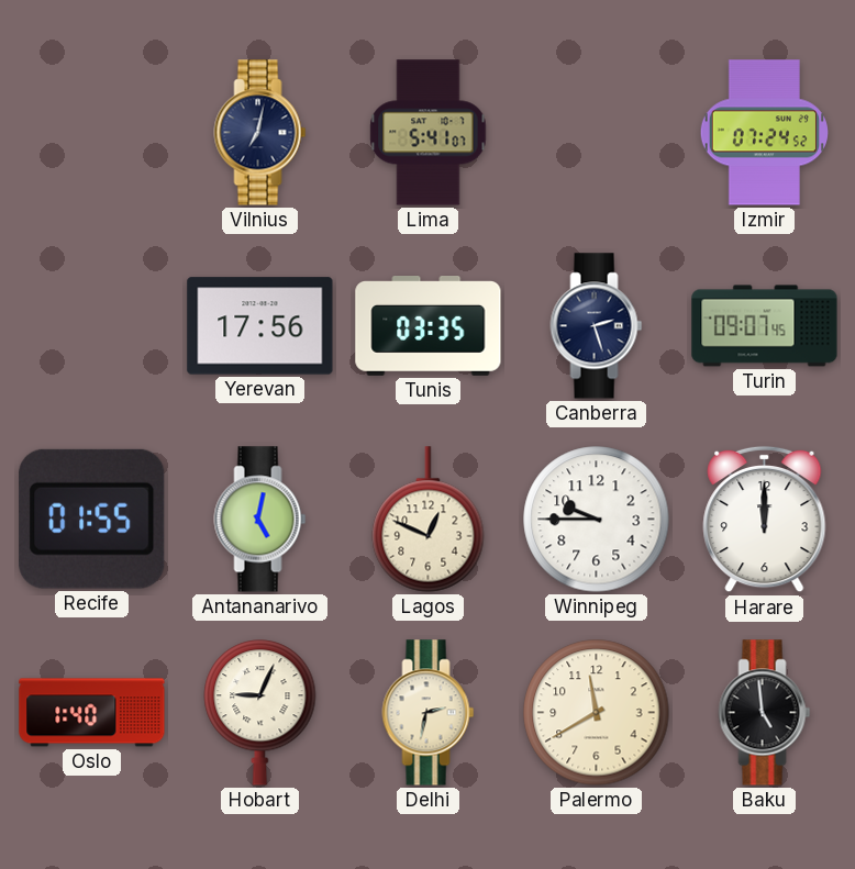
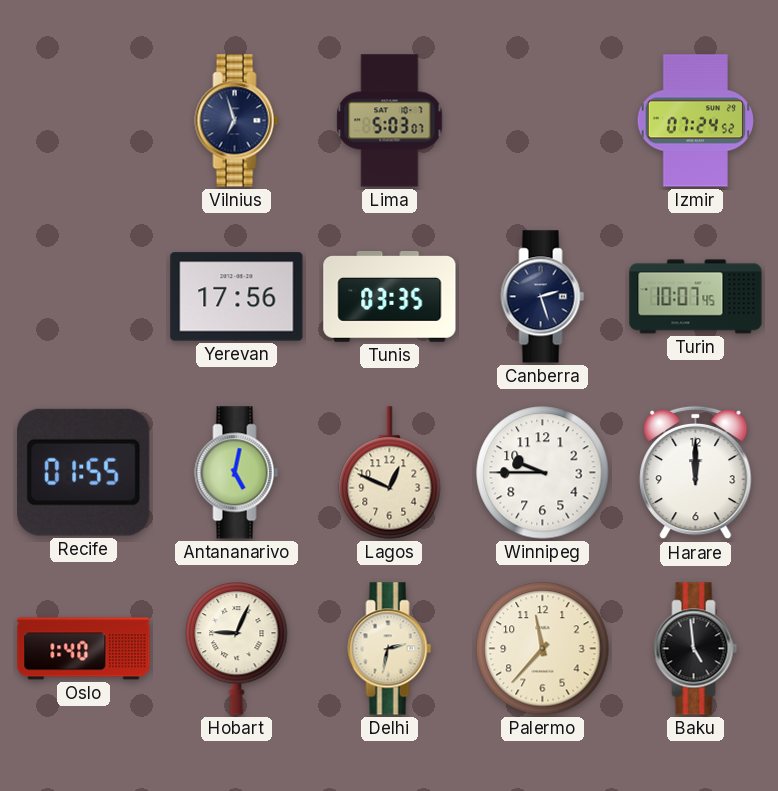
Vilnius: 7:02 -> 6:57 (237, 121)
Lima: 5:41 -> 5:03 (390, 121)
Turin: 09:07 -> 10:07 (696, 297)
Palermo: 11:40 -> 11:37 (543, 649)
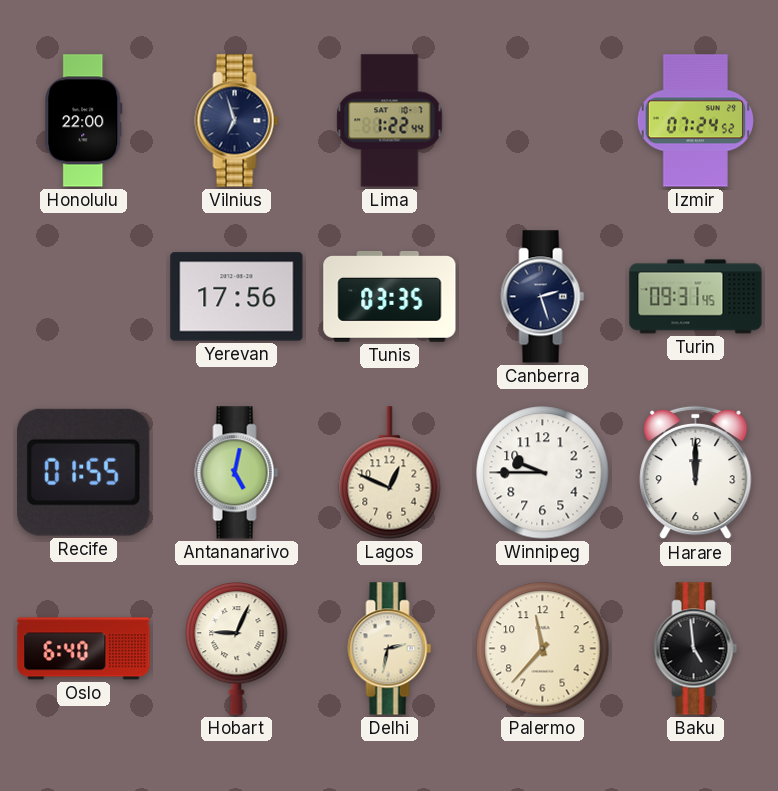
Honolulu: none -> 22:00 (84, 121)
Lima: 5:03 -> 1:22 (390, 121)
Turin: 10:07 -> 09:31 (696, 297)
Oslo: 1:40 -> 6:40 (84, 649)
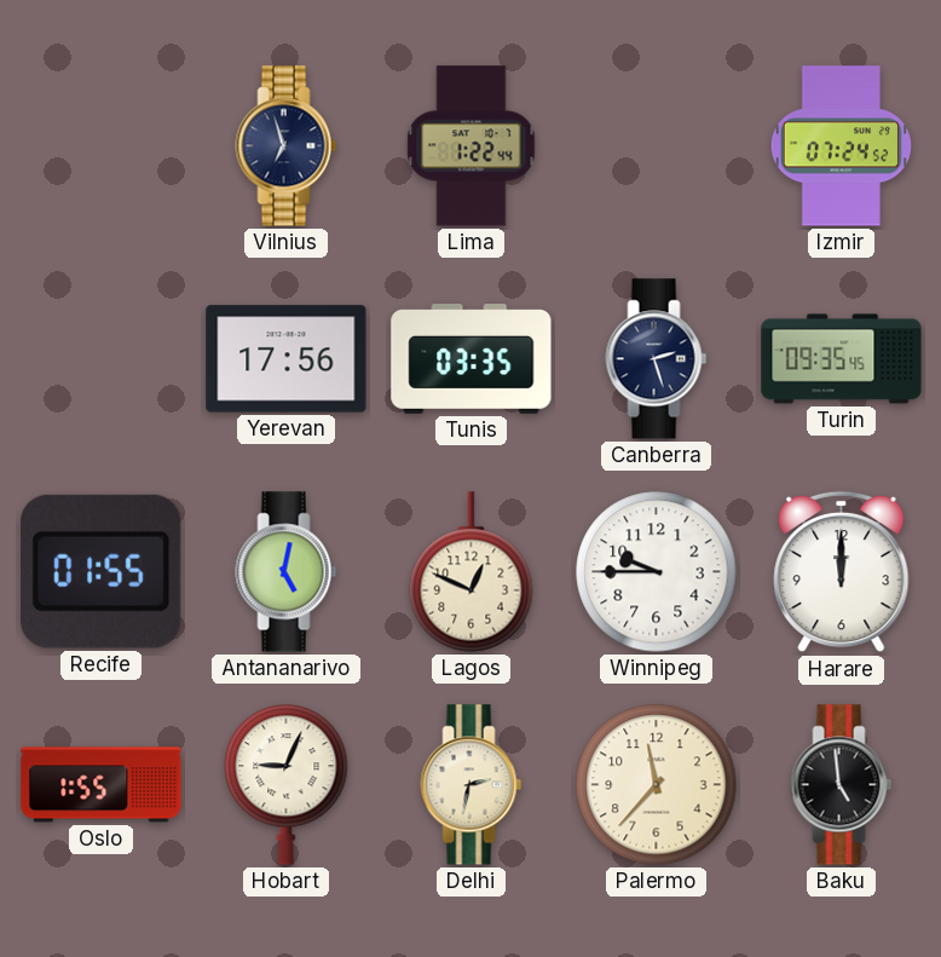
Honolulu: 22:00 -> none (84, 121)
Turin: 09:31 -> 09:35 (842, 359)
Oslo: 6:40 -> 1:55 (102, 785)
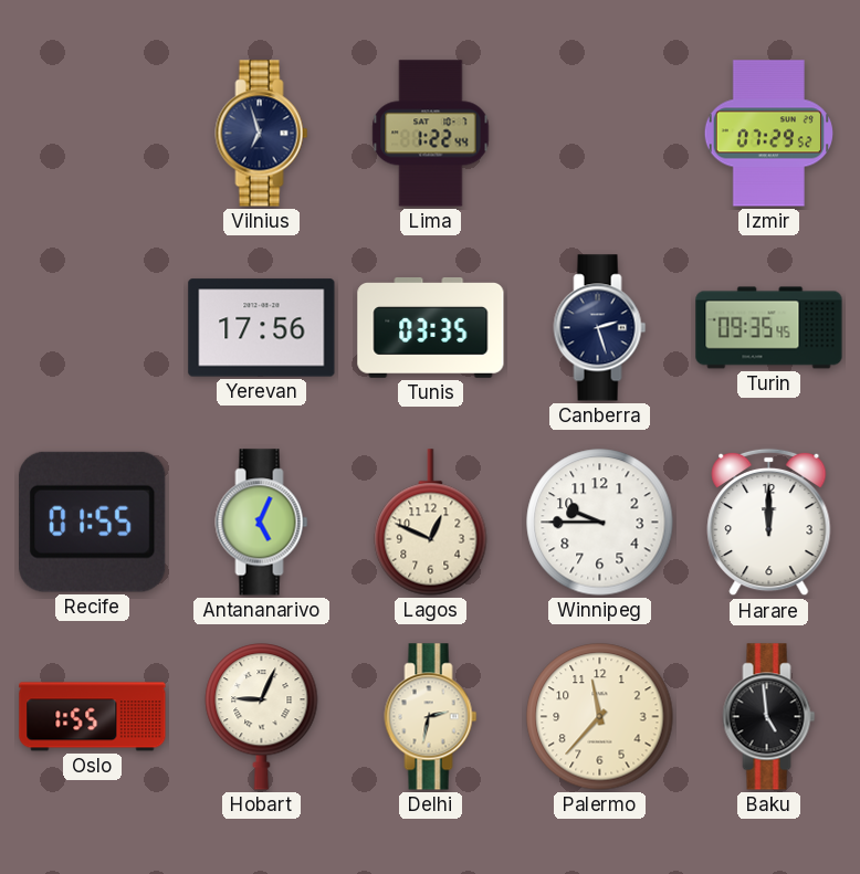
Izmir: 07:24 -> 07:29 (768, 134)
Antananarivo: 5:02 -> 5:04 (262, 523)
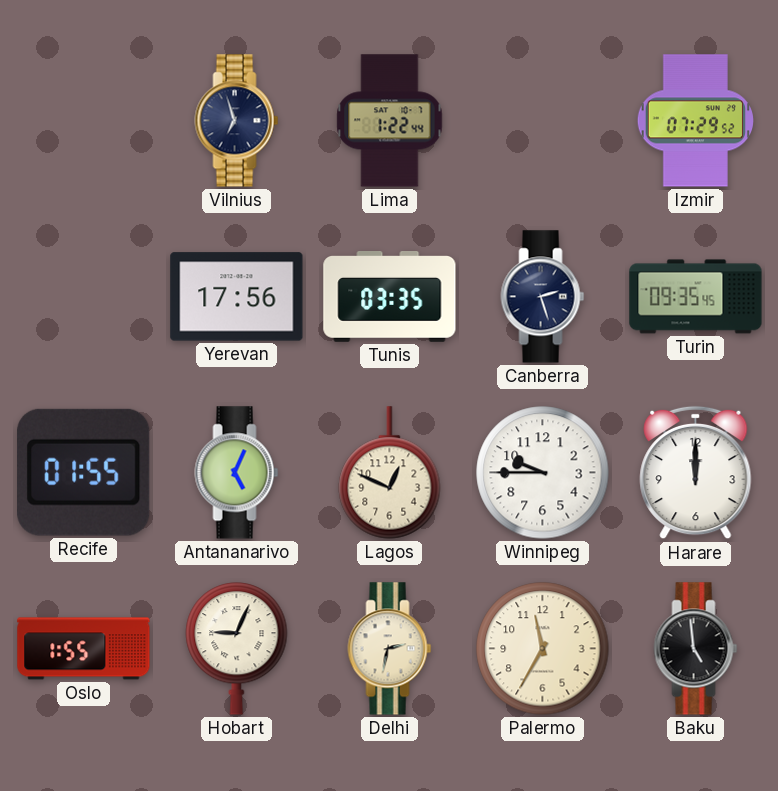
Palermo: 11:37 -> 11:35 (543, 649)
